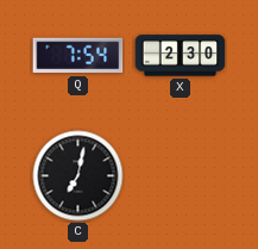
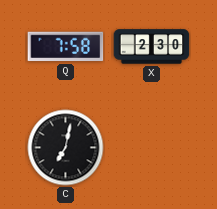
Q: 7:54 -> 7:58 (66, 47)
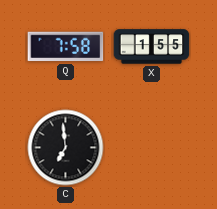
X: 2:30 -> 1:55 (152, 47)
C: 7:02 -> 6:59 (66, 148)
